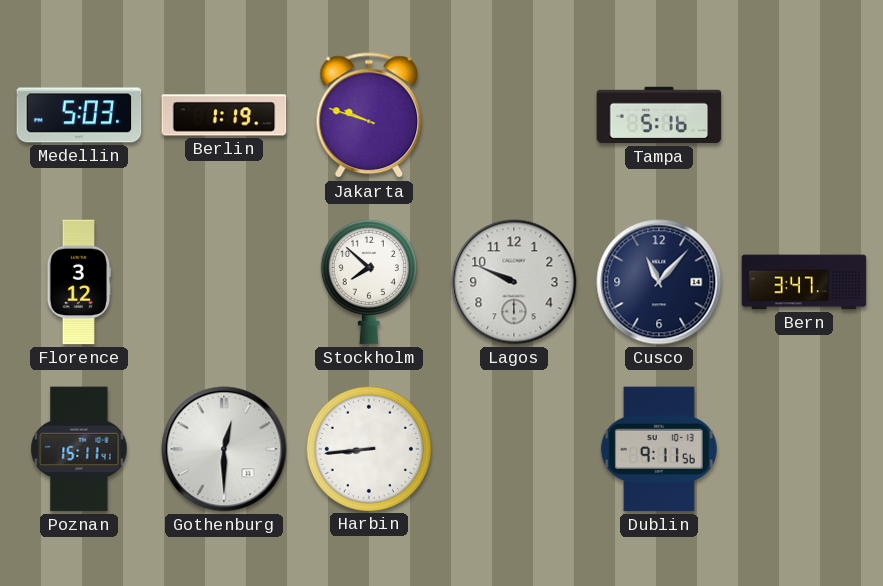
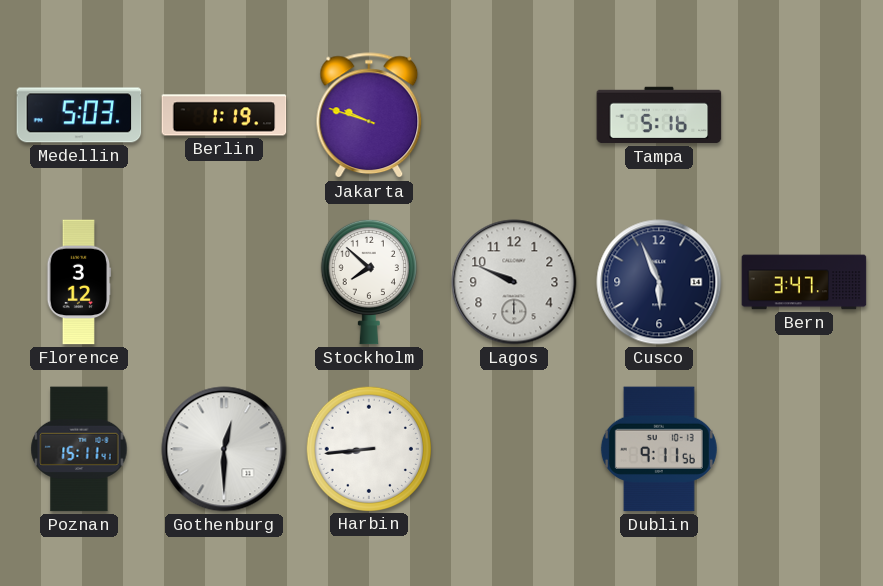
Cusco: 11:07 -> 5:56 (659, 282)
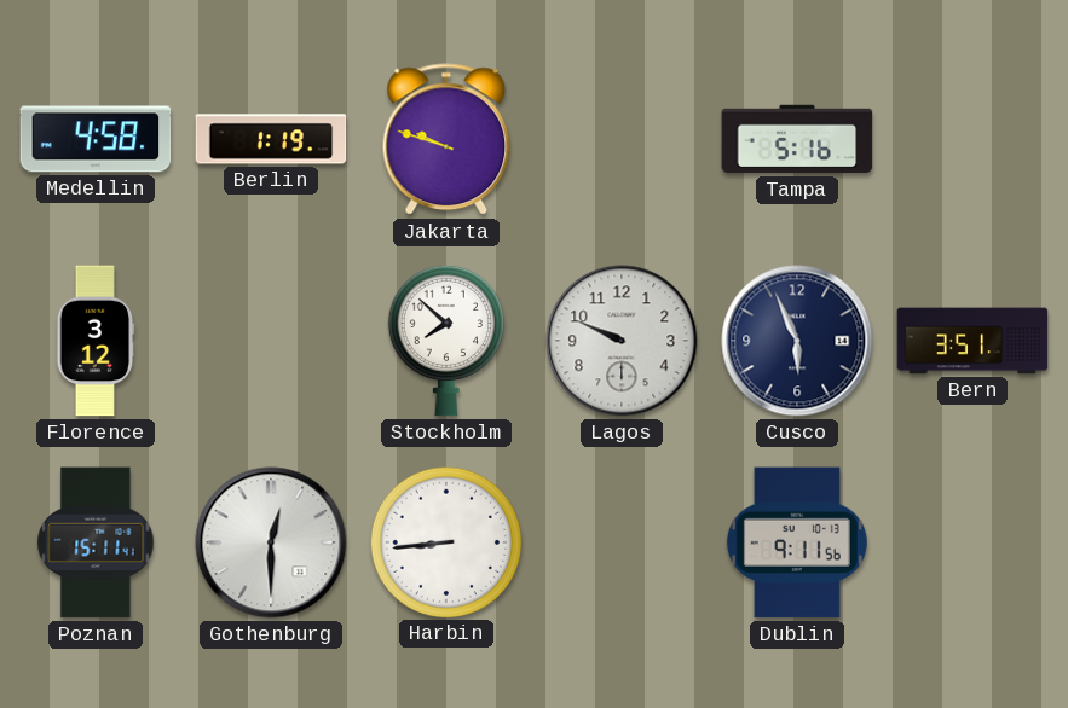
Medellin: 5:03 -> 4:58 (96, 139)
Bern: 3:47 -> 3:51 (972, 341)
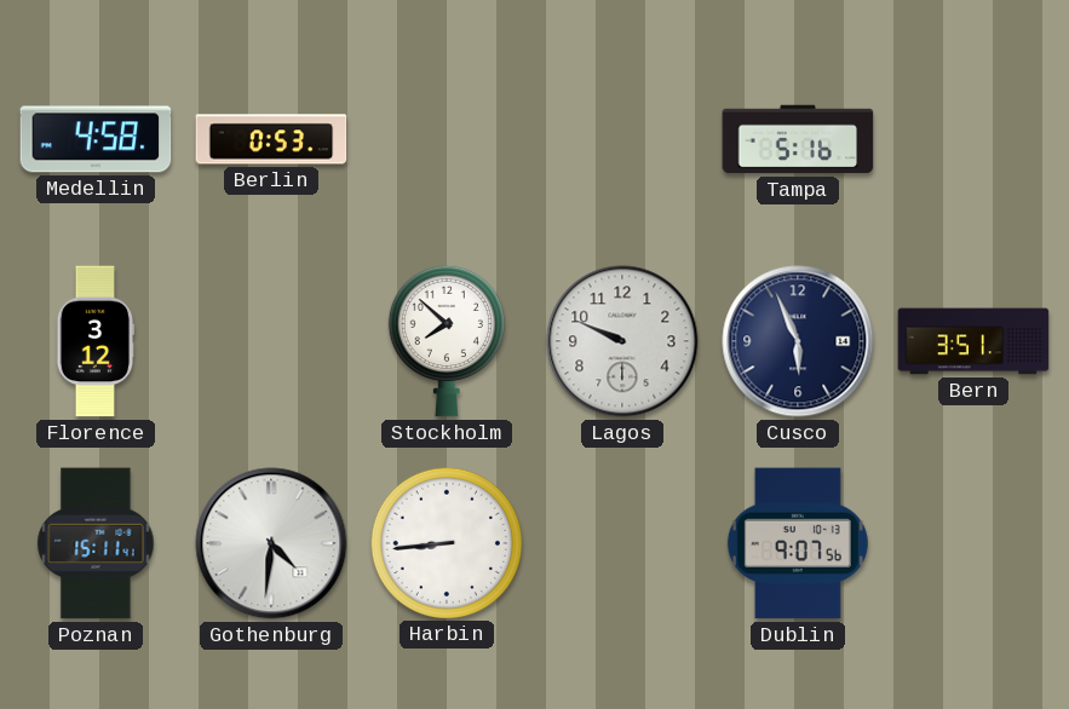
Berlin: 1:19 -> 0:53 (271, 139)
Jakarta: 9:48 -> none (446, 140)
Gothenburg: 12:30 -> 4:31 (271, 543)
Dublin: 9:11 -> 9:07 (798, 543)
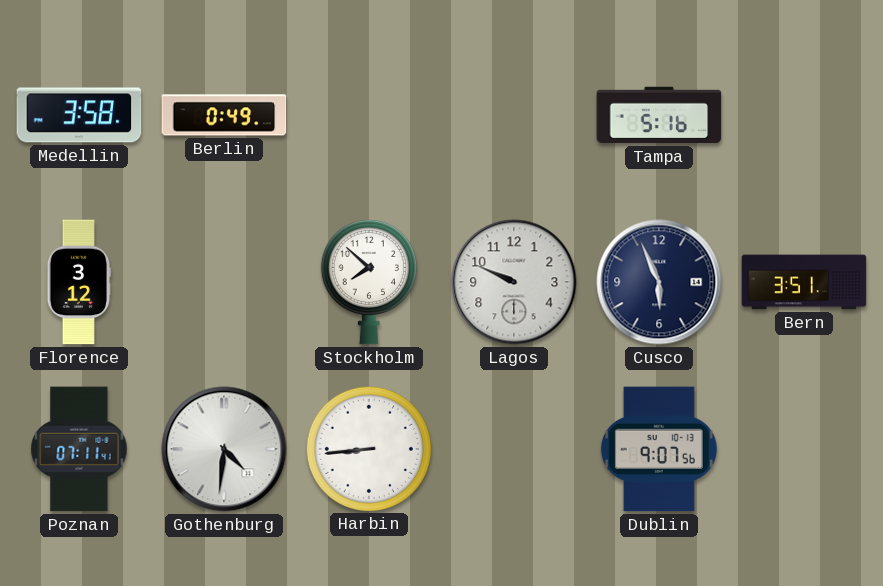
Medellin: 4:58 -> 3:58 (79, 115)
Berlin: 0:53 -> 0:49 (224, 115)
Poznan: 15:11 -> 07:11 (79, 449)
